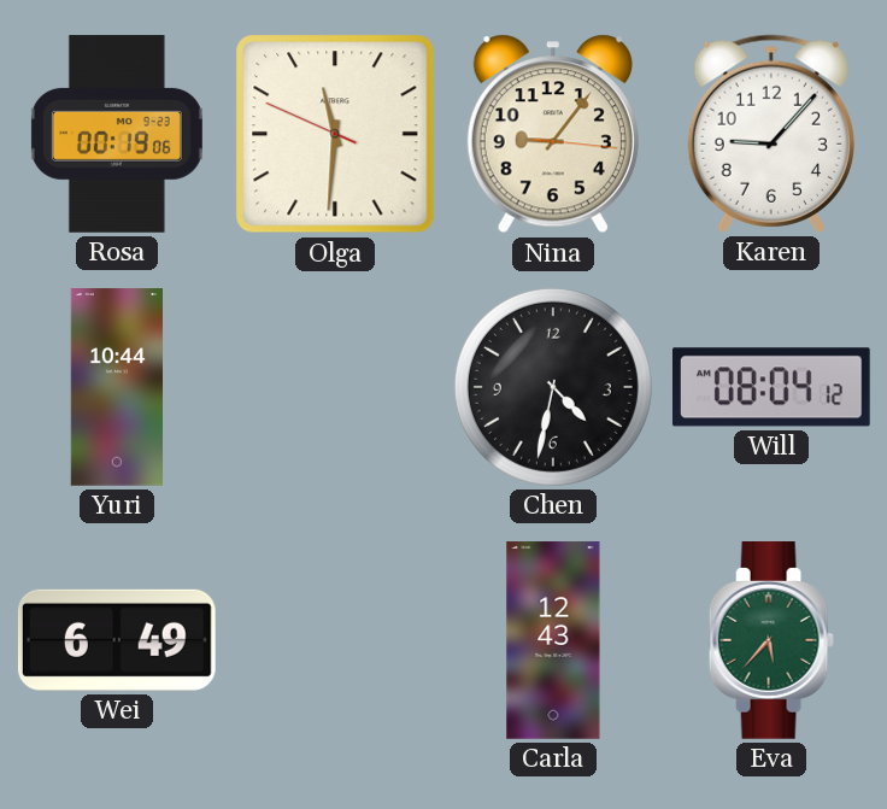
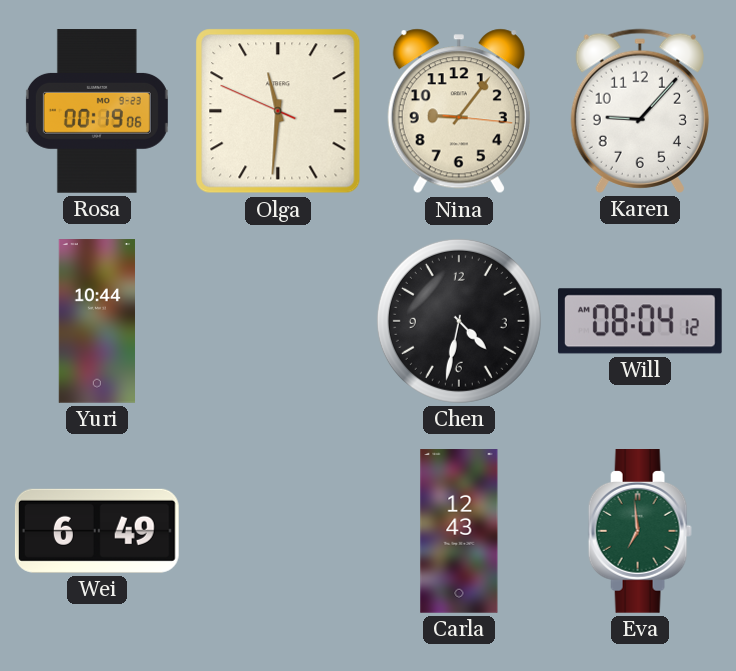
Eva: 5:37 -> 6:59 (640, 532)
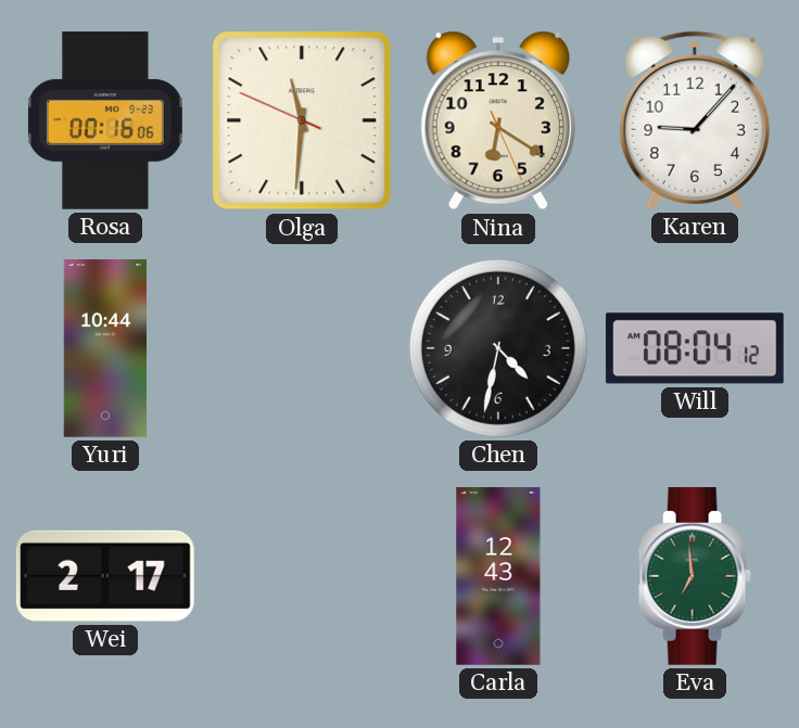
Rosa: 00:19 -> 00:16 (105, 120)
Nina: 9:06 -> 6:20 (498, 120)
Wei: 6:49 -> 2:17 (105, 576)
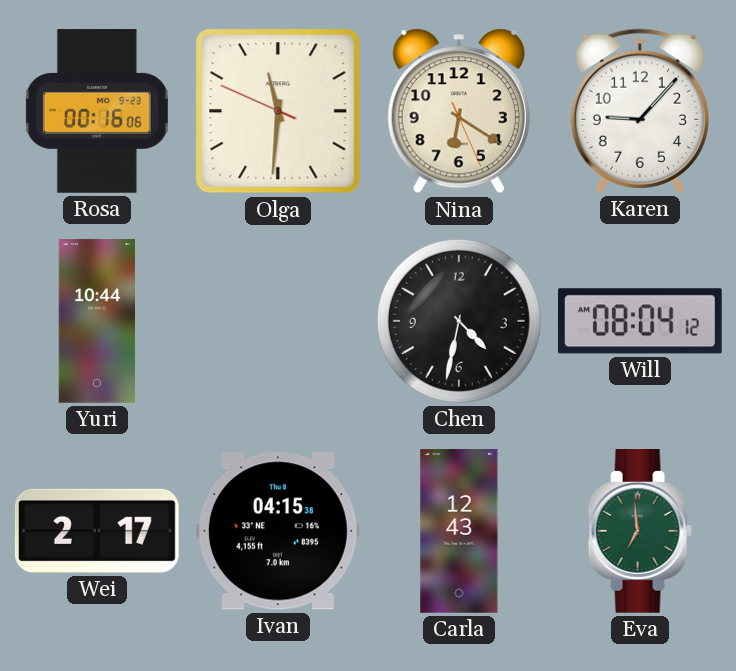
Ivan: none -> 04:15 (278, 531)
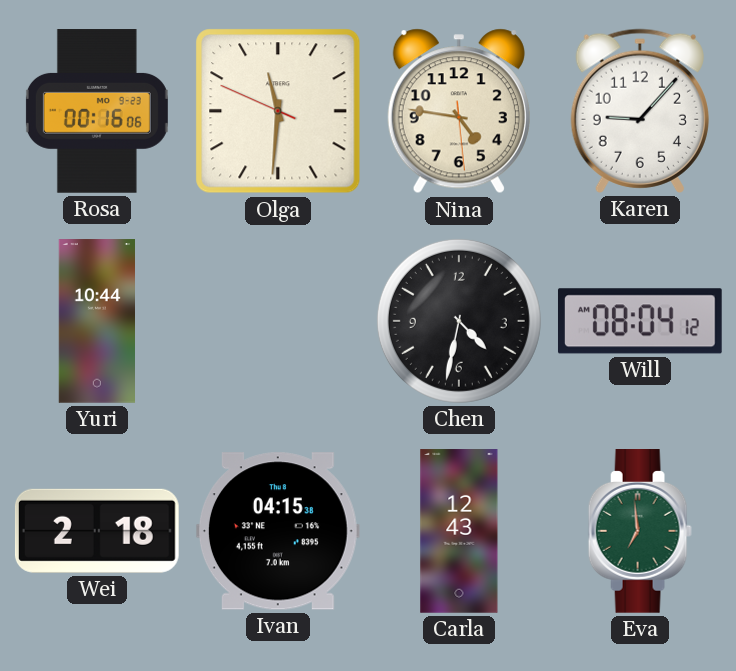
Nina: 6:20 -> 4:46 (459, 111)
Wei: 2:17 -> 2:18 (97, 531)
